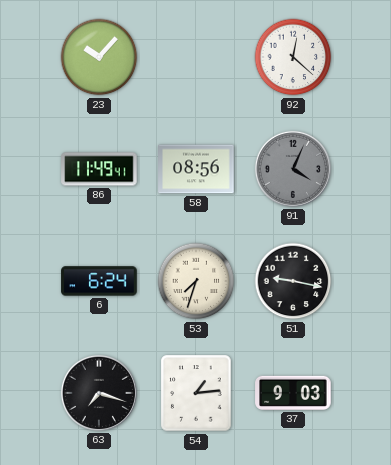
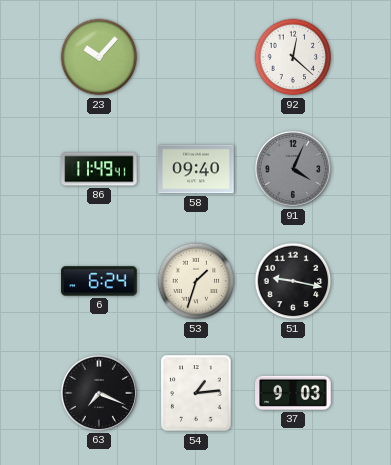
58: 08:56 -> 09:40 (196, 169)
53: 7:33 -> 1:33 (196, 281)
63: 7:18 -> 7:19 (99, 393)
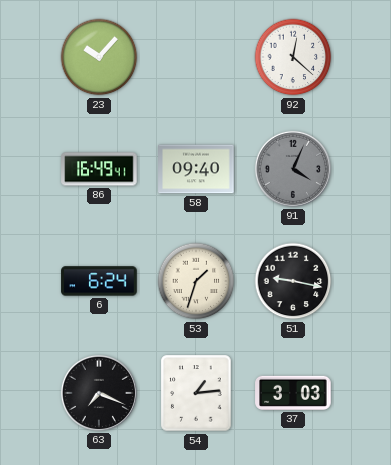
86: 11:49 -> 16:49 (99, 169)
37: 9:03 -> 3:03 (293, 393)
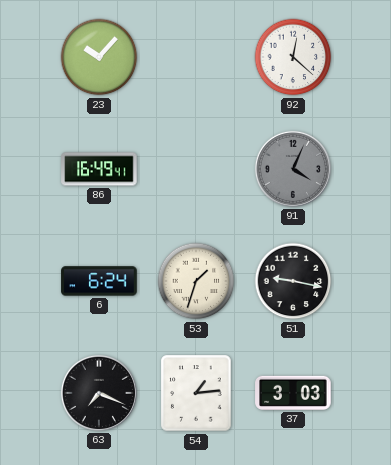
58: 09:40 -> none (196, 169)
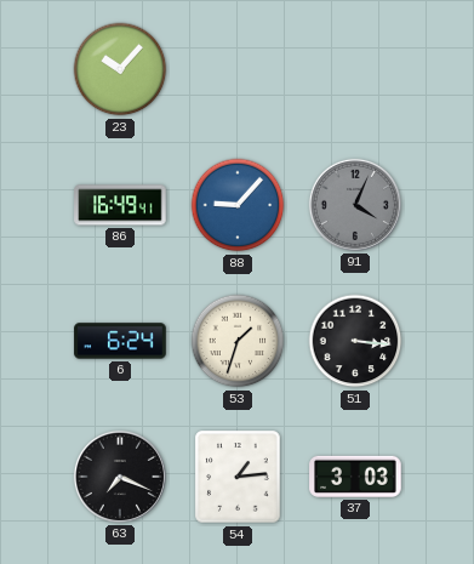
92: 12:22 -> none (293, 57)
88: none -> 9:07 (238, 205)
51: 9:17 -> 3:16 (355, 341)
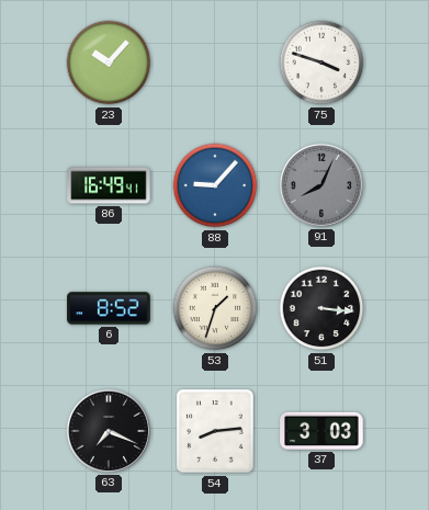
75: none -> 3:48 (321, 63)
91: 4:04 -> 8:04 (321, 185)
6: 6:24 -> 8:52 (109, 308)
54: 1:14 -> 8:14 (215, 431)
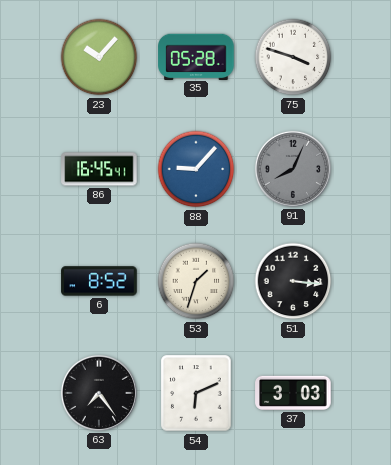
35: none -> 05:28 (196, 56)
86: 16:49 -> 16:45 (99, 169)
63: 7:19 -> 7:24 (99, 393)
54: 8:14 -> 6:11 (196, 393)
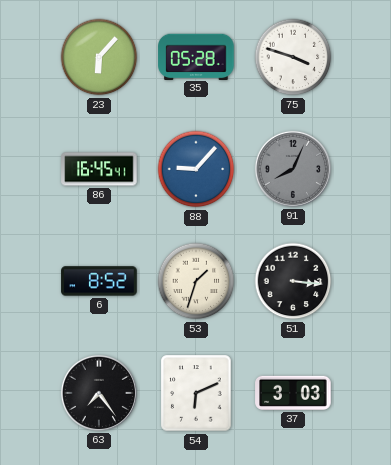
23: 10:07 -> 6:07 (99, 57)
